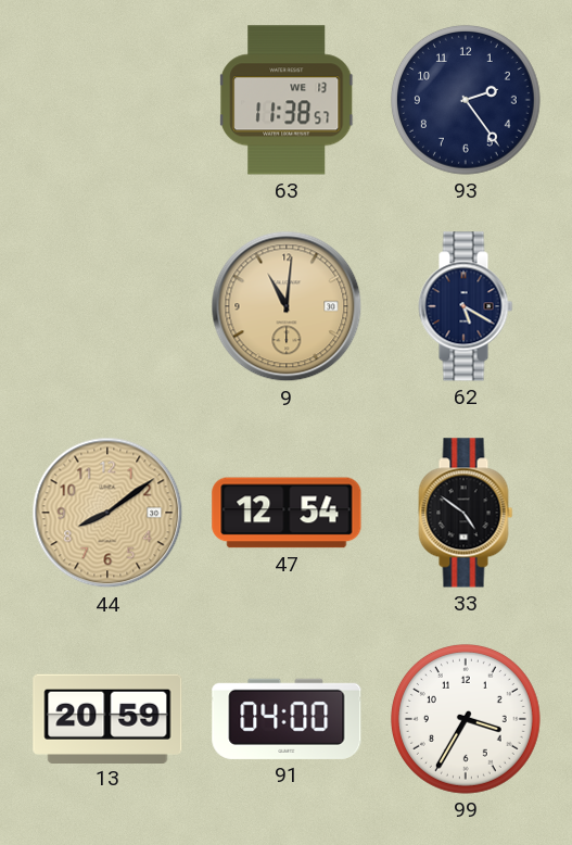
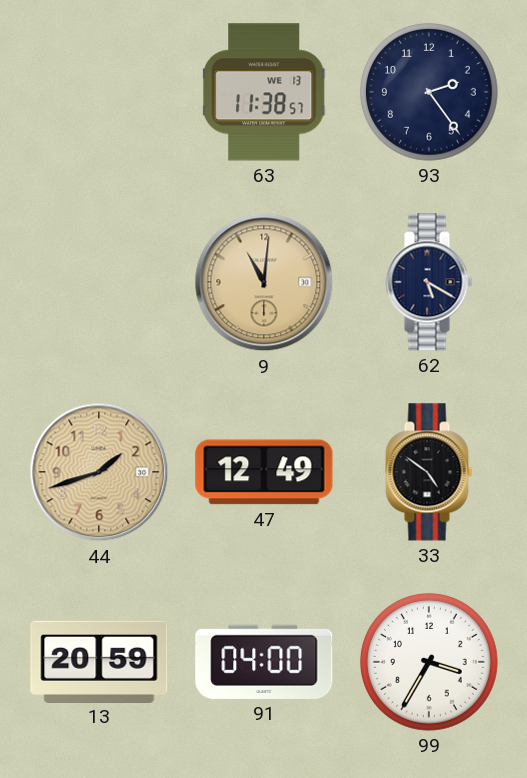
44: 8:09 -> 1:42 (99, 472)
47: 12:54 -> 12:49 (264, 472)
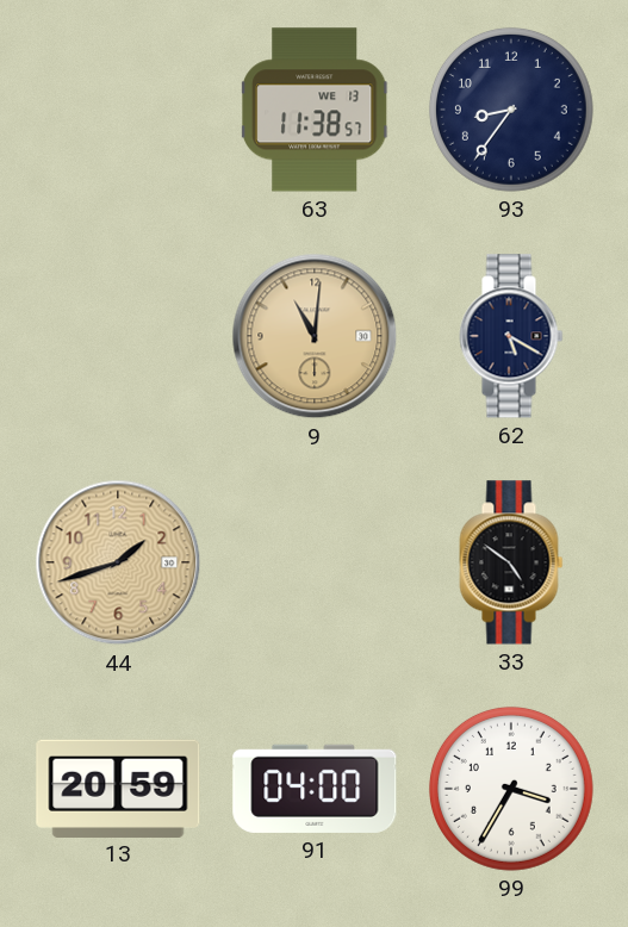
93: 2:24 -> 8:36 (511, 110)
47: 12:49 -> none (264, 472)
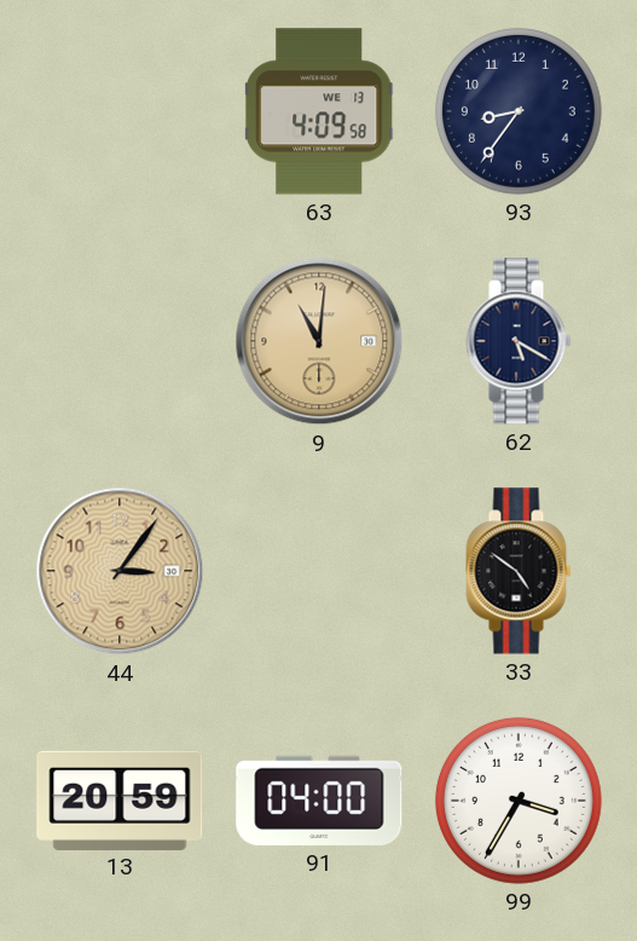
63: 11:38 -> 4:09 (320, 111)
44: 1:42 -> 3:06 (120, 571)
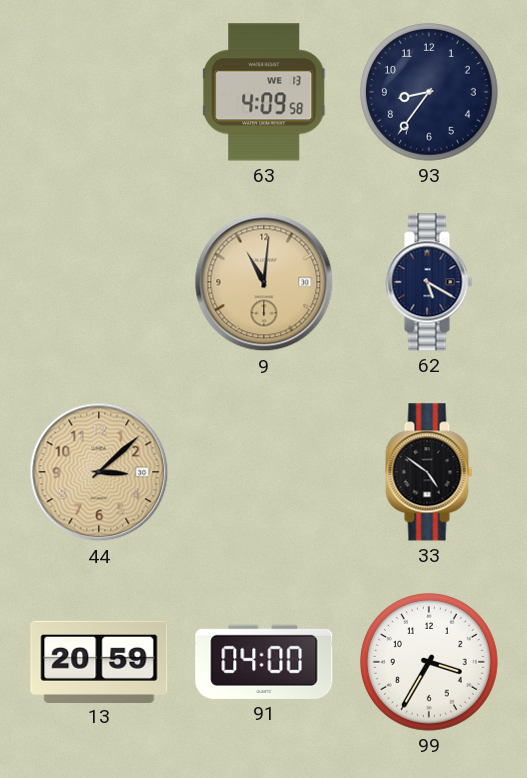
44: 3:06 -> 3:08 (99, 472)
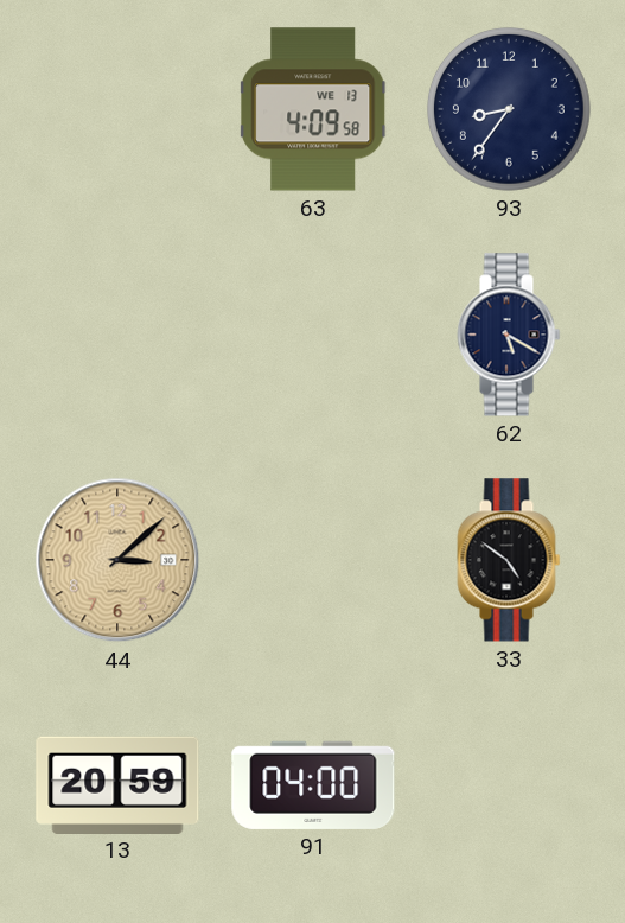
9: 11:01 -> none (264, 282)
99: 3:35 -> none (429, 662)
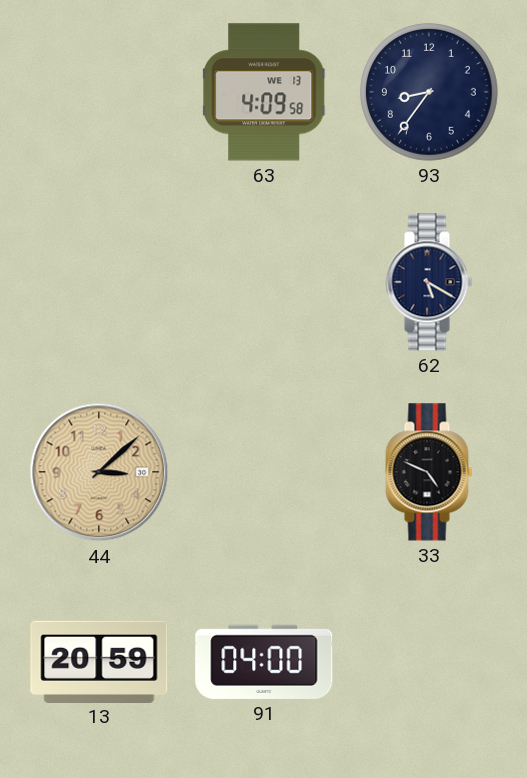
33: 4:51 -> 4:49 (429, 472)
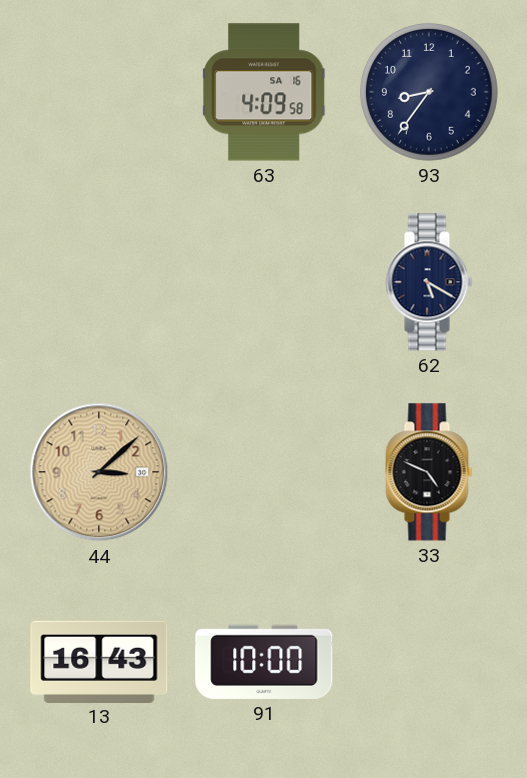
63 date: WE 13 -> SA 16 (265, 92)
13: 20:59 -> 16:43 (99, 661)
91: 04:00 -> 10:00 (264, 662)
